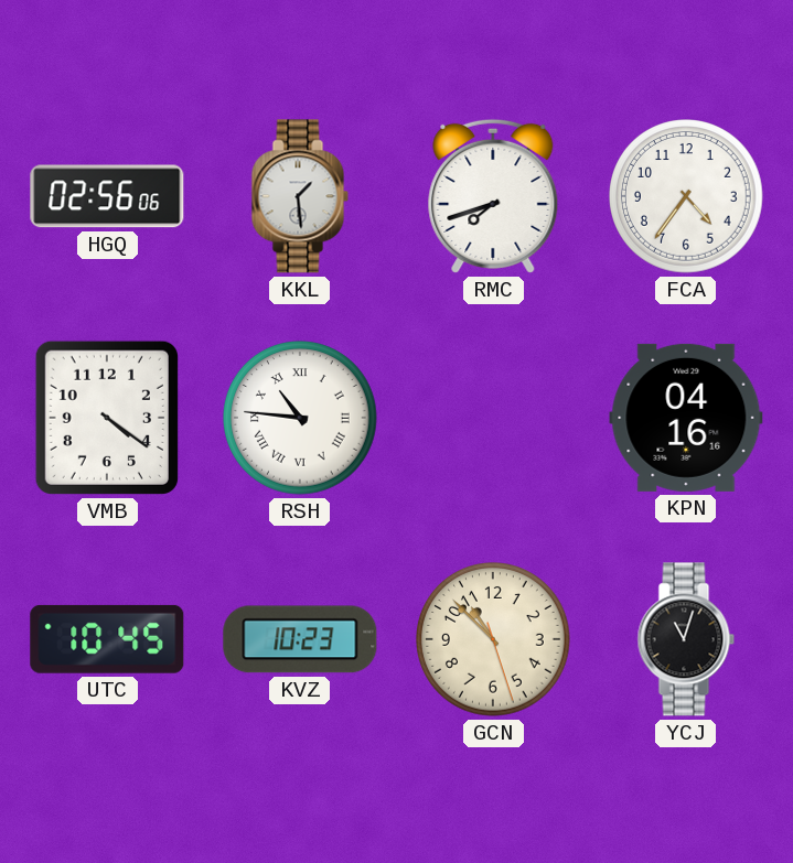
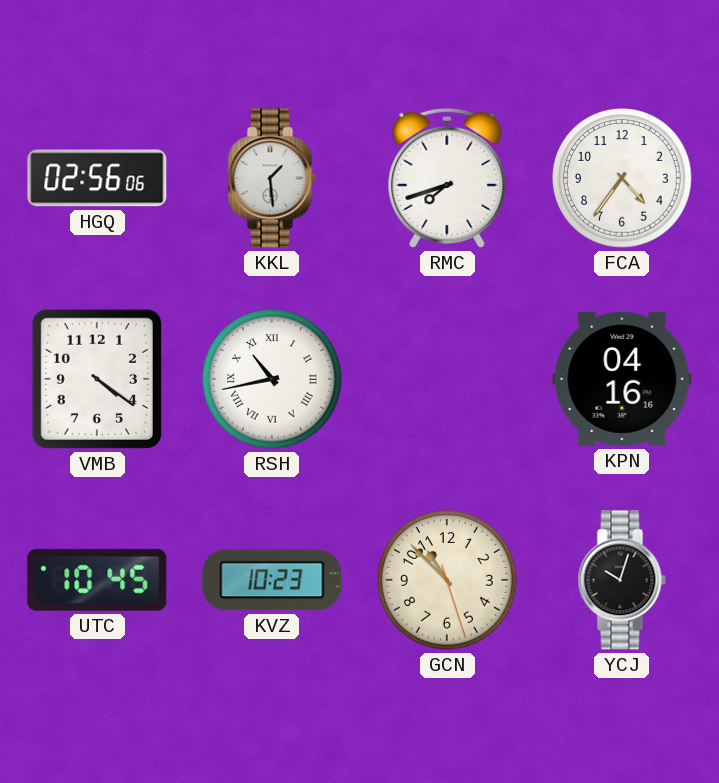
RSH: 10:46 -> 10:43 (273, 380)
YCJ: 11:03 -> 10:03 (622, 580)
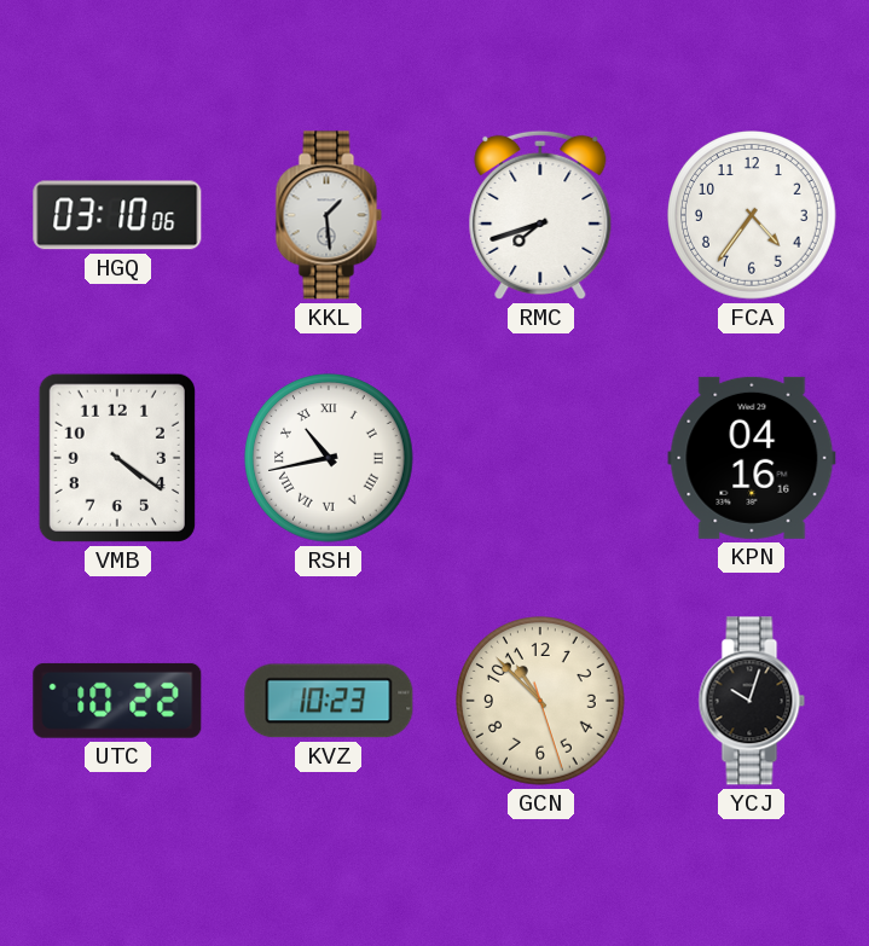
HGQ: 02:56 -> 03:10 (117, 215)
UTC: 10:45 -> 10:22 (117, 701)
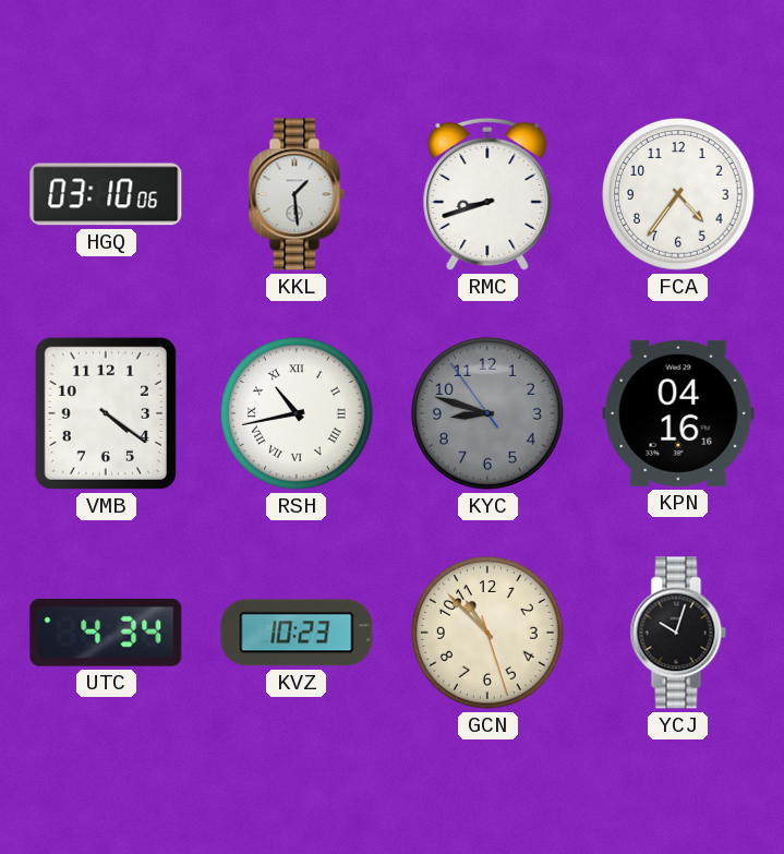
RMC: 7:42 -> 8:42 (487, 194)
KYC: none -> 8:47 (489, 414)
UTC: 10:22 -> 4:34 (106, 633)
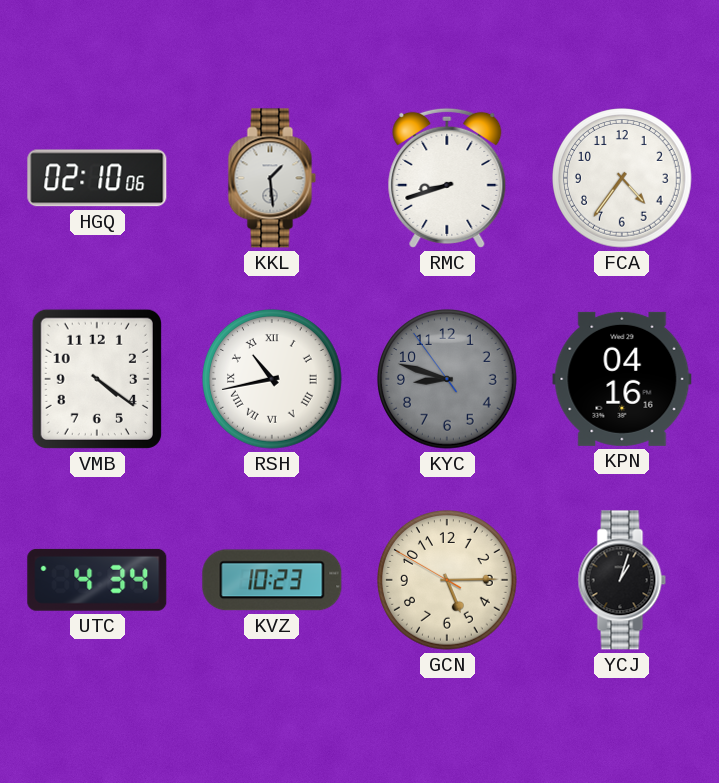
HGQ: 03:10 -> 02:10 (97, 178)
GCN: 10:52 -> 5:14 (448, 581)
YCJ: 10:03 -> 1:03 (622, 580)
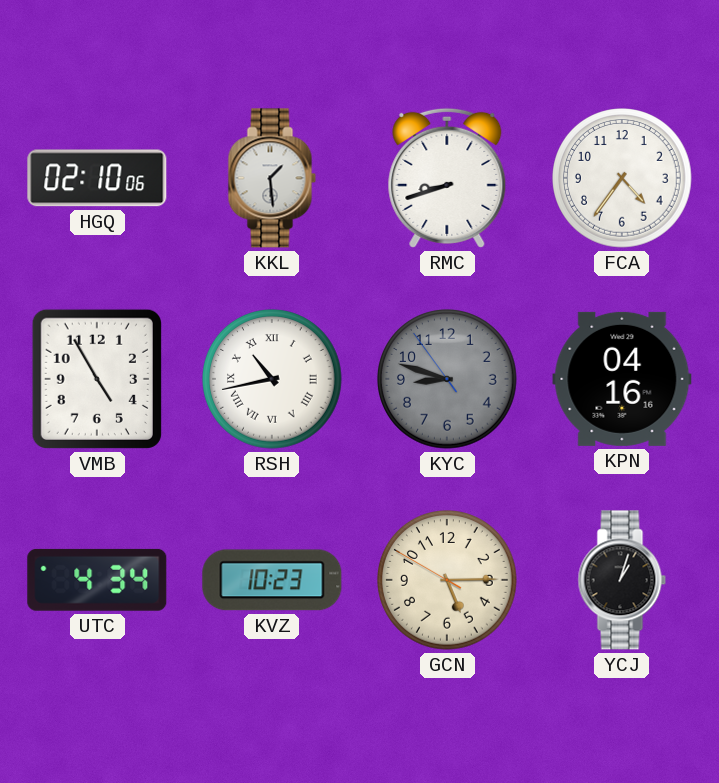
VMB: 4:21 -> 4:55 (97, 379)
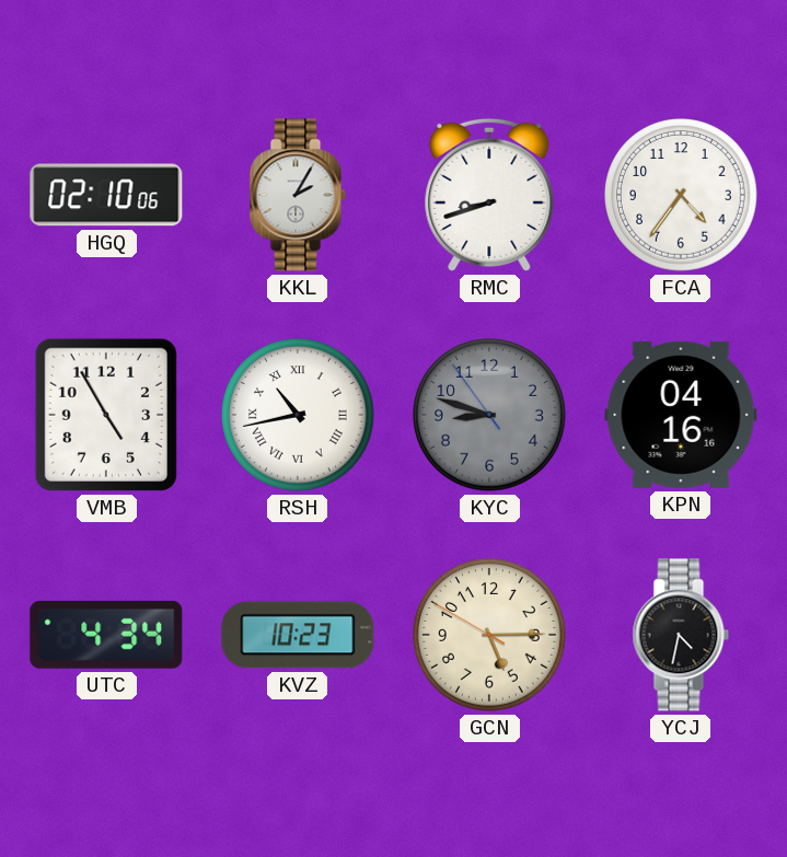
KKL: 1:29 -> 2:05 (298, 195)
YCJ: 1:03 -> 4:32 (681, 635)
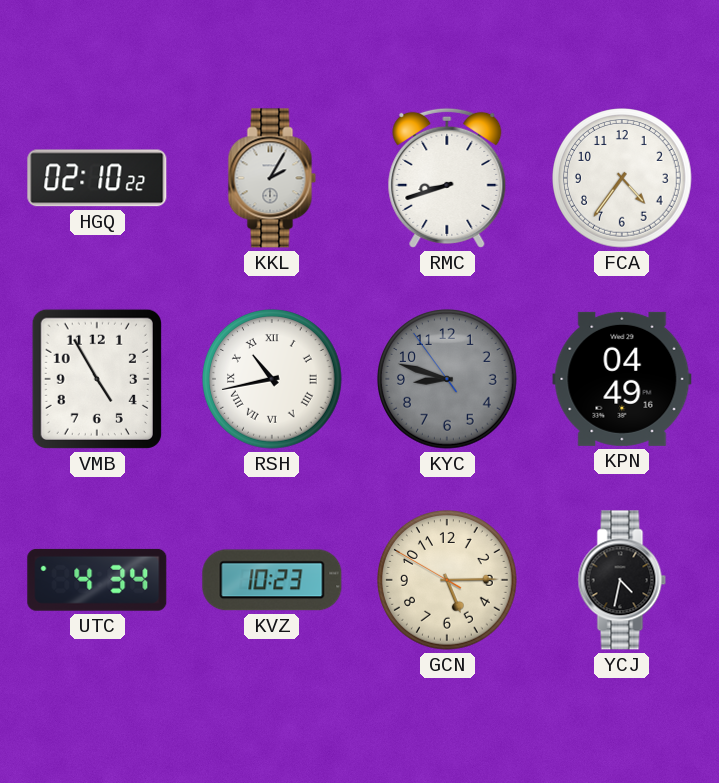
HGQ: 02:10:06 -> 02:10:22 (97, 178)
KPN: 04:16 -> 04:49 (622, 379)
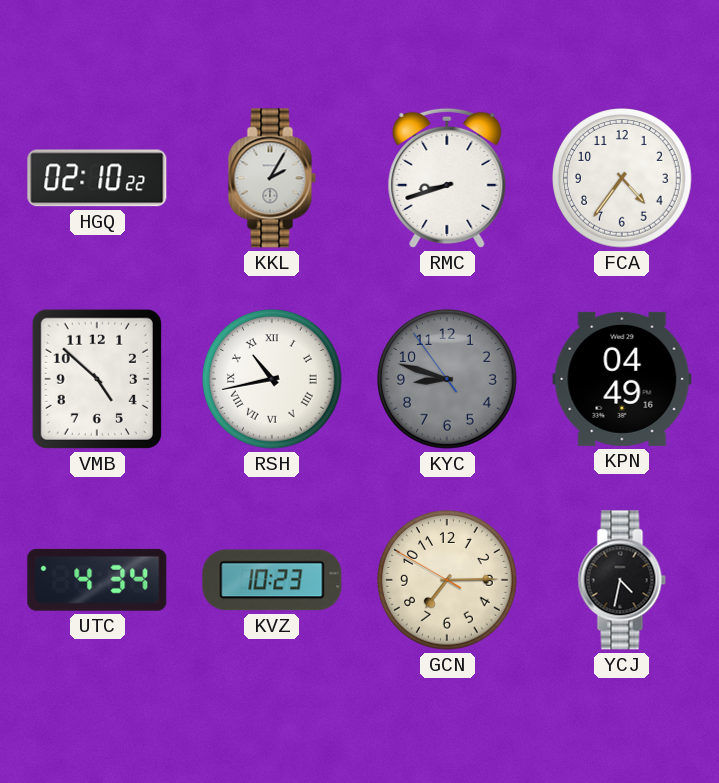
VMB: 4:55 -> 4:52 (97, 379)
GCN: 5:14 -> 7:14 (448, 581)
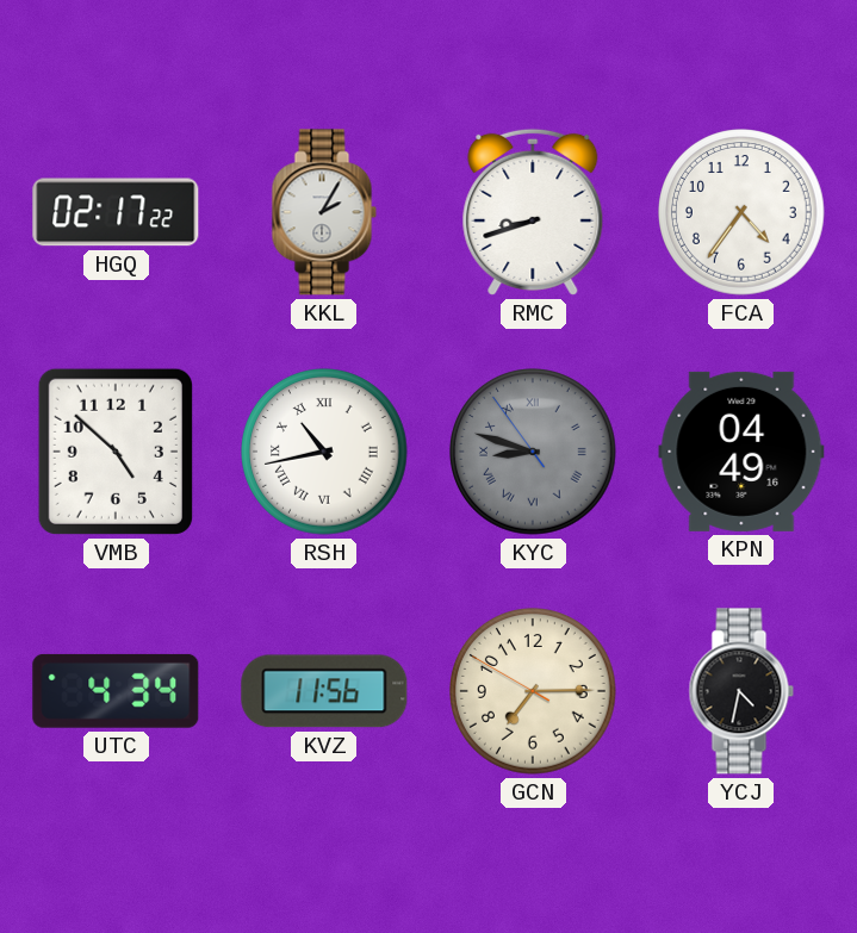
HGQ: 02:10 -> 02:17 (116, 212)
KYC numerals: Arabic -> Roman (534, 453)
KVZ: 10:23 -> 11:56 (324, 691)
